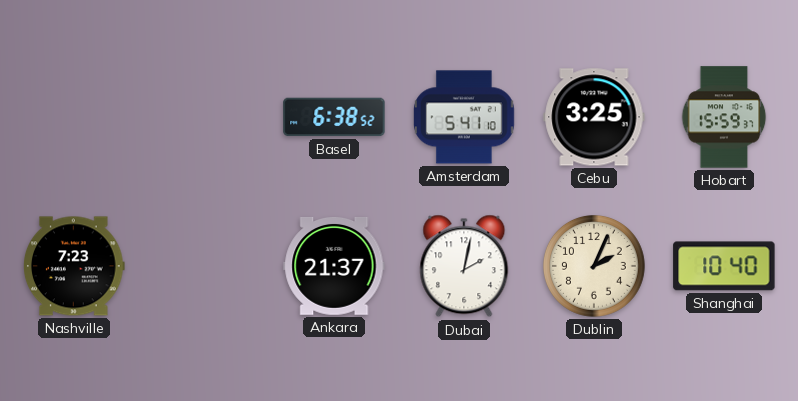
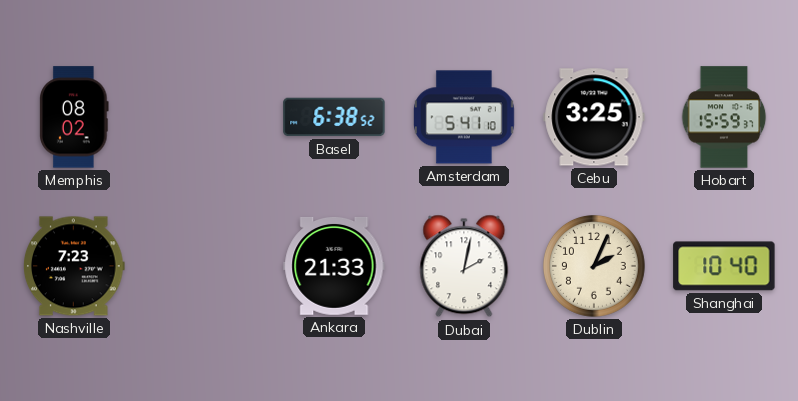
Memphis: none -> 08:02 (74, 117)
Ankara: 21:37 -> 21:33 (334, 266)
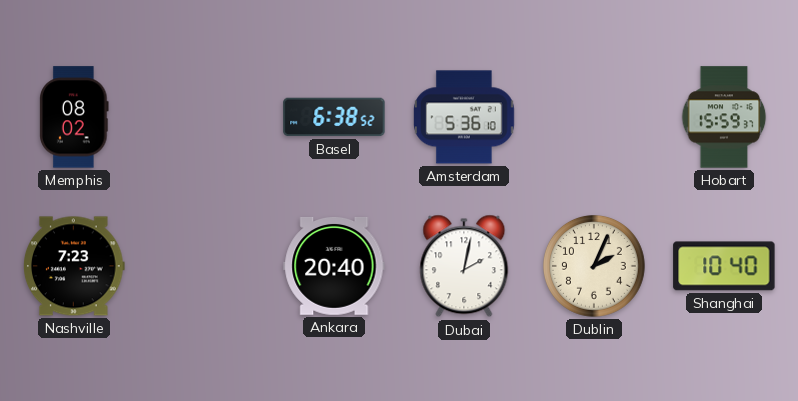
Amsterdam: 5:41 -> 5:36 (465, 117)
Cebu: 3:25 -> none (594, 117)
Ankara: 21:33 -> 20:40 (334, 266)
